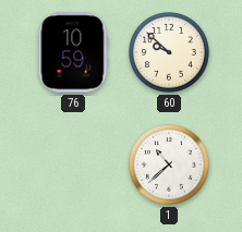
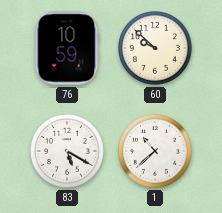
83: none -> 5:20 (68, 152)
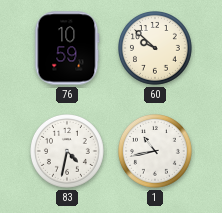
83: 5:20 -> 4:32 (68, 152)
1: 10:38 -> 10:43 (156, 152)
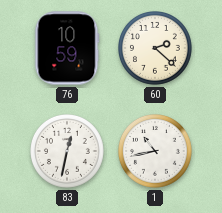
60: 9:52 -> 2:22 (156, 49)
83: 4:32 -> 12:32 (68, 152)
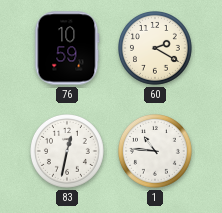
60: 2:22 -> 2:20 (156, 49)
1: 10:43 -> 10:46 (156, 152)
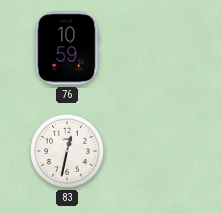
60: 2:20 -> none (156, 49)
1: 10:46 -> none (156, 152)
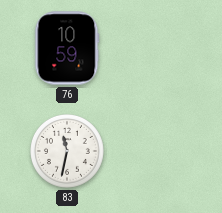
83: 12:32 -> 11:32 (68, 152)
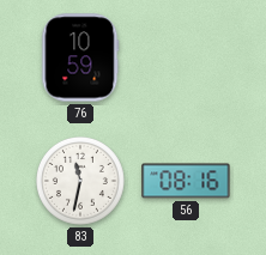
56: none -> 08:16 (186, 181)
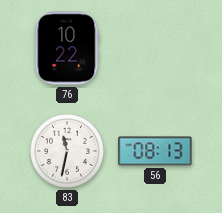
76: 10:59 -> 10:22 (67, 48)
56: 08:16 -> 08:13 (155, 151)
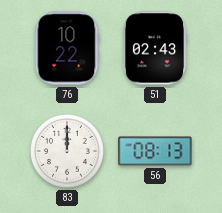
51: none -> 02:43 (155, 48)
83: 11:32 -> 12:00 (68, 152)
